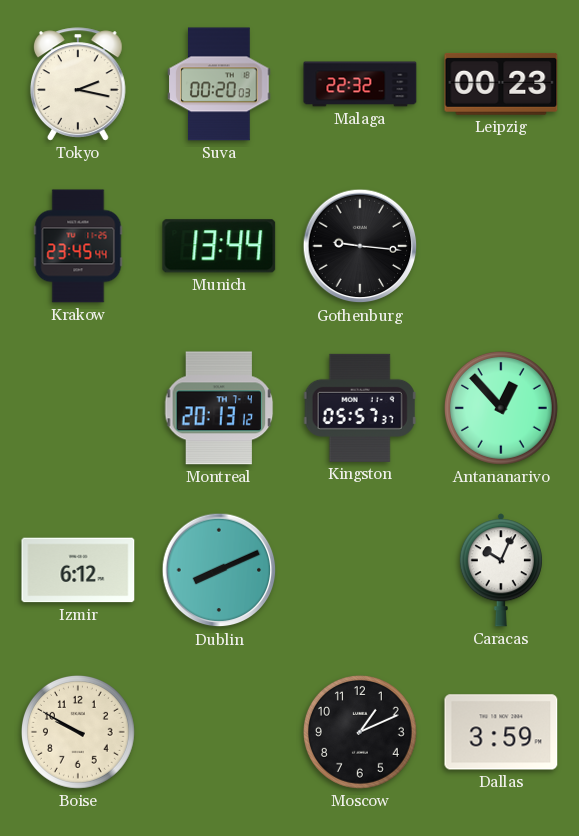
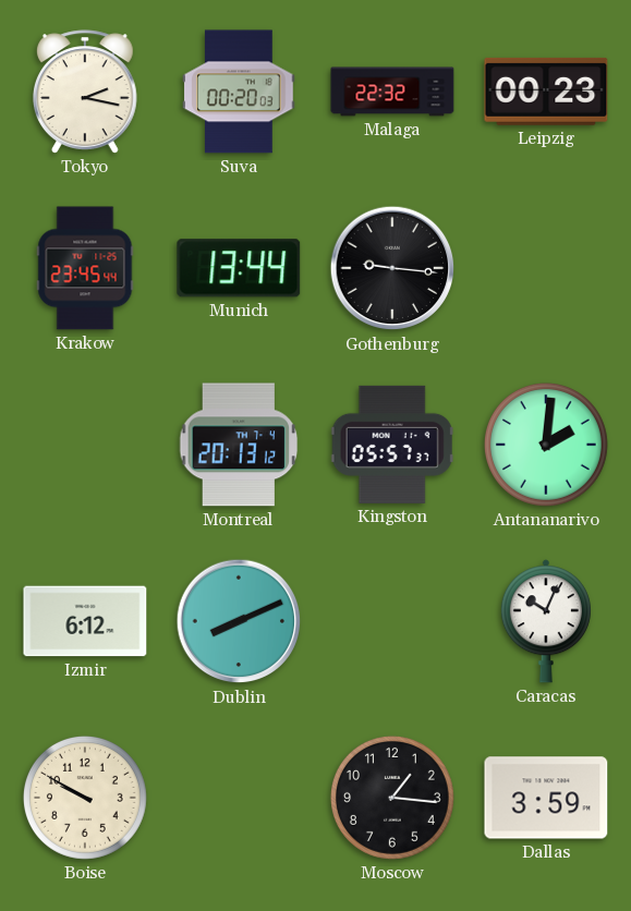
Antananarivo: 12:53 -> 2:01 (546, 445)
Moscow: 1:11 -> 1:16 (392, 798)
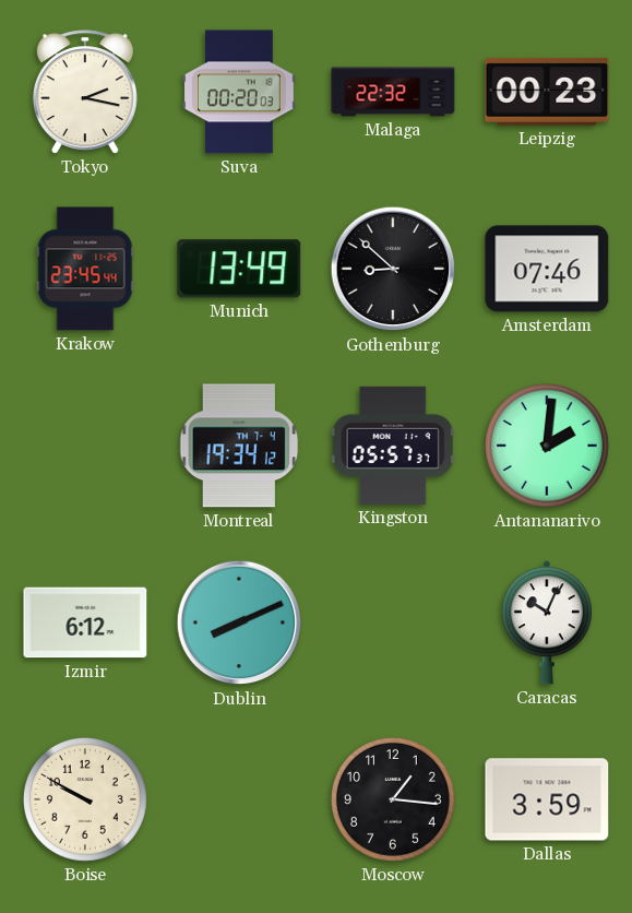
Munich: 13:44 -> 13:49 (239, 269)
Gothenburg: 9:16 -> 8:52 (393, 269)
Amsterdam: none -> 07:46 (547, 269)
Montreal: 20:13 -> 19:34 (239, 446)
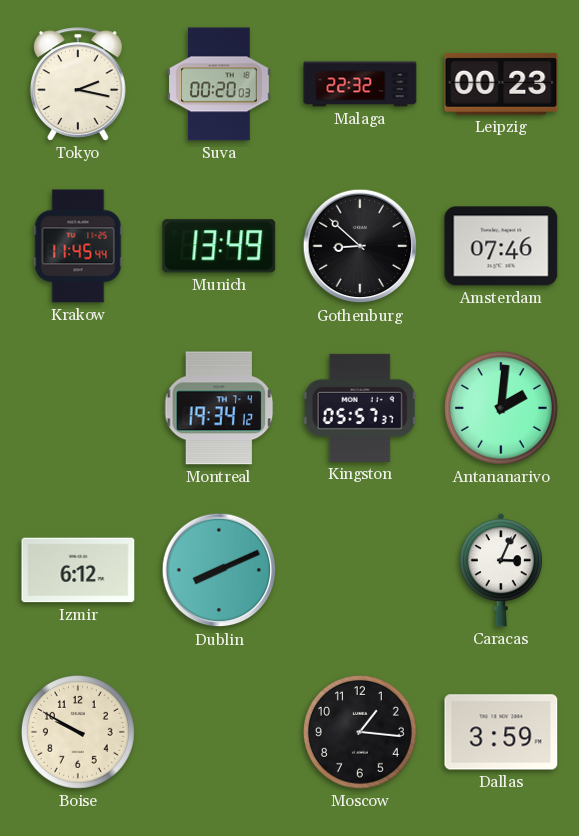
Krakow: 23:45 -> 11:45 (78, 246)
Caracas: 10:04 -> 3:04 (501, 570)
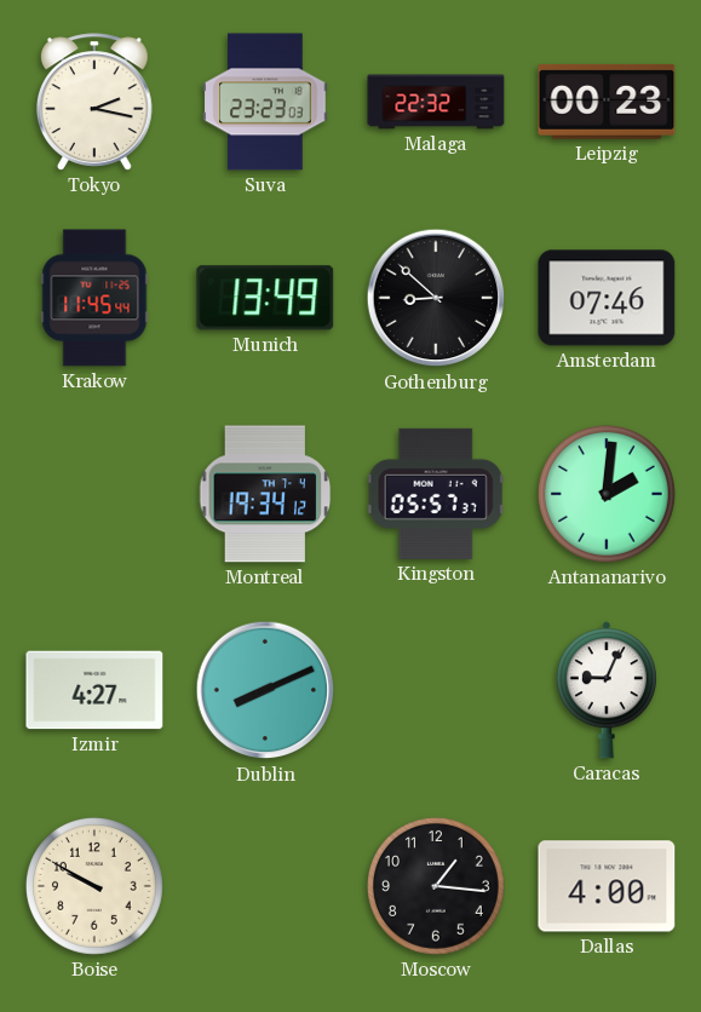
Suva: 00:20 -> 23:23 (265, 102)
Izmir: 6:12 -> 4:27 (94, 690)
Caracas: 3:04 -> 9:04 (607, 690)
Dallas: 3:59 -> 4:00 (607, 886)
